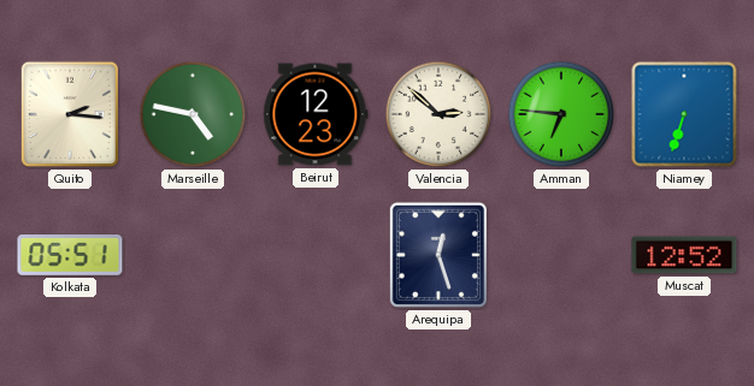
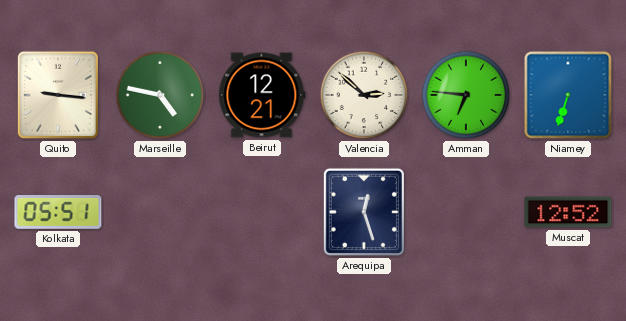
Quito: 2:16 -> 9:16 (58, 95)
Beirut: 12:23 -> 12:21 (262, 95)
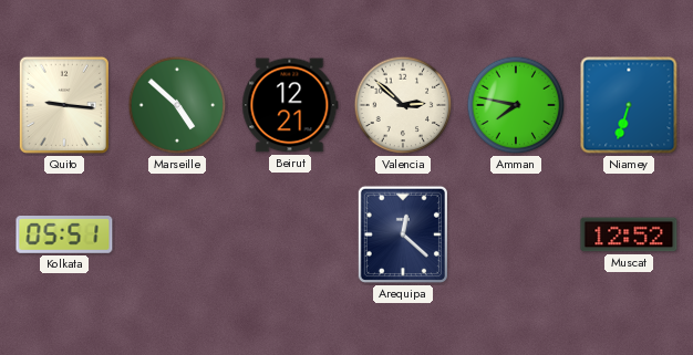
Marseille: 4:47 -> 4:52 (177, 105)
Amman: 6:46 -> 7:47 (516, 105)
Arequipa: 12:27 -> 12:22 (403, 234)
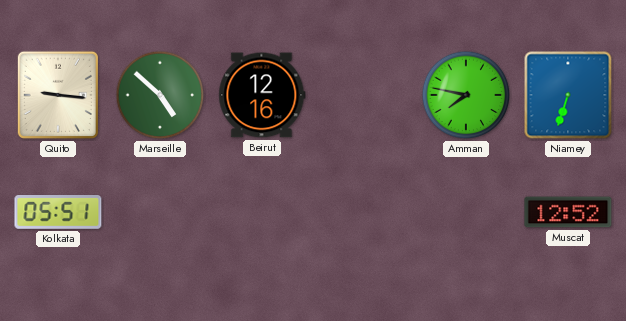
Beirut: 12:21 -> 12:16 (262, 95)
Valencia: 2:52 -> none (403, 105)
Arequipa: 12:22 -> none (403, 234)
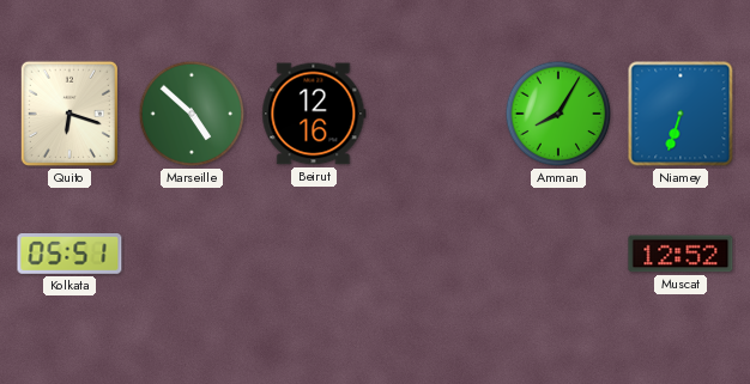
Quito: 9:16 -> 6:18 (69, 114)
Amman: 7:47 -> 8:05 (558, 114)
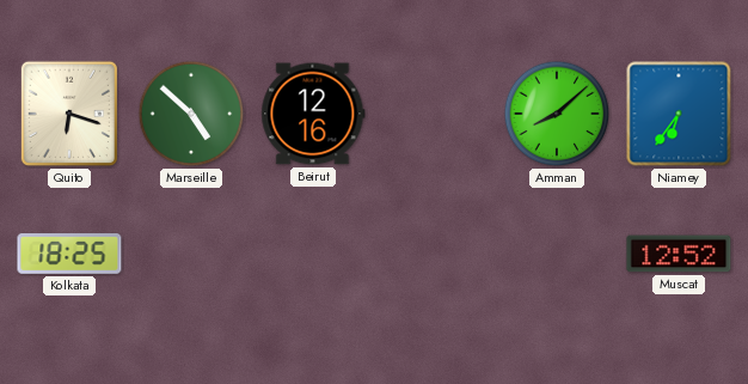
Amman: 8:05 -> 8:08 (557, 114)
Niamey: 6:33 -> 6:36 (679, 114)
Kolkata: 05:51 -> 18:25 (69, 255)
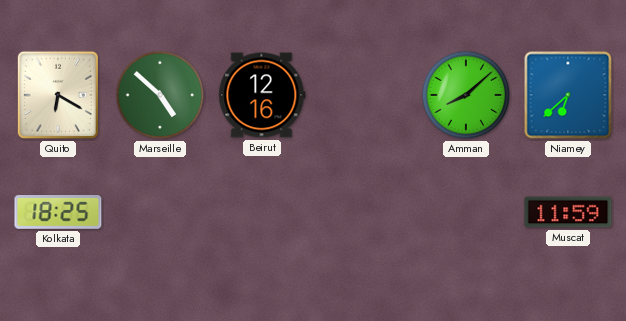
Quito: 6:18 -> 6:20 (58, 95)
Niamey: 6:36 -> 6:38 (568, 95)
Muscat: 12:52 -> 11:59 (568, 212)
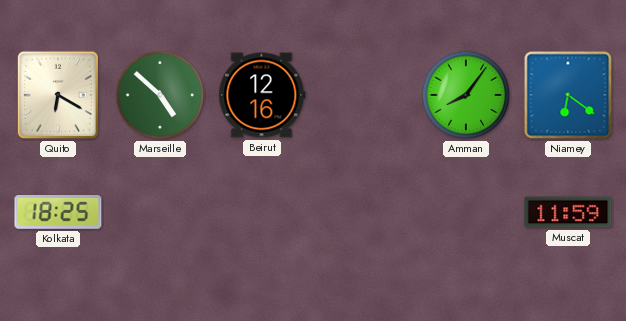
Amman: 8:08 -> 8:06 (466, 95)
Niamey: 6:38 -> 6:21 (568, 95)
